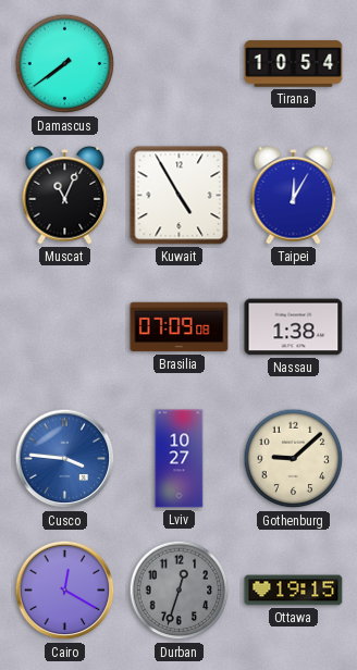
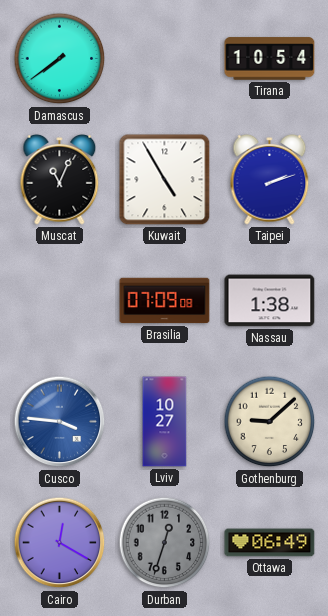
Taipei: 12:05 -> 2:12 (270, 180)
Ottawa: 19:15 -> 06:49 (270, 543)
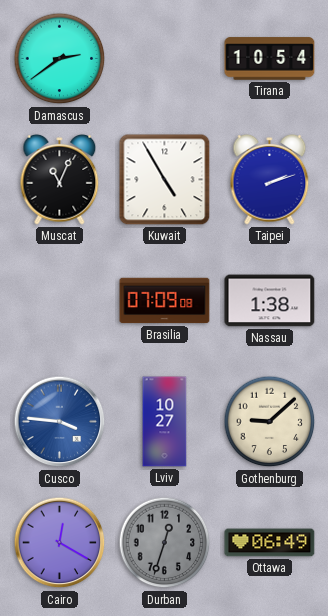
Damascus: 7:39 -> 2:39 (60, 59)
